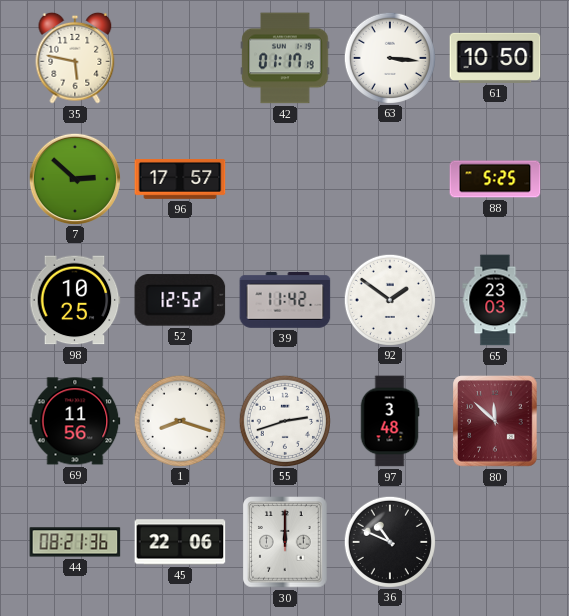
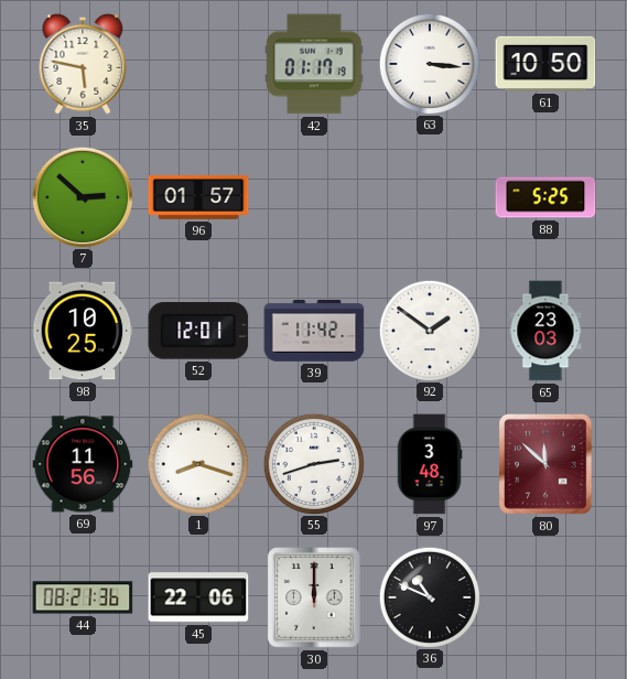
96: 17:57 -> 01:57 (198, 198)
52: 12:52 -> 12:01 (198, 331)
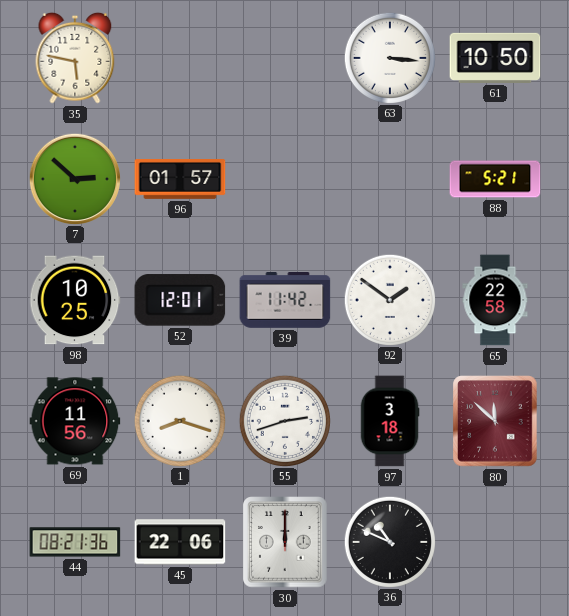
42: 01:17 -> none (314, 64)
88: 5:25 -> 5:21 (495, 179)
65: 23:03 -> 22:58 (495, 300)
97: 3:48 -> 3:18 (390, 421)
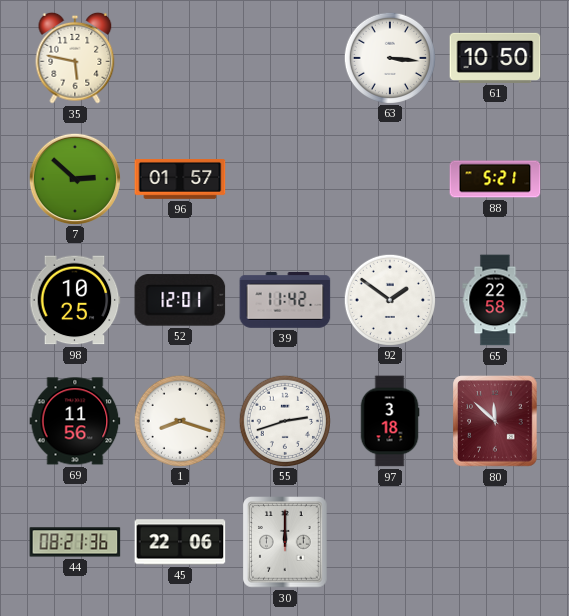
36: 10:49 -> none (389, 541)
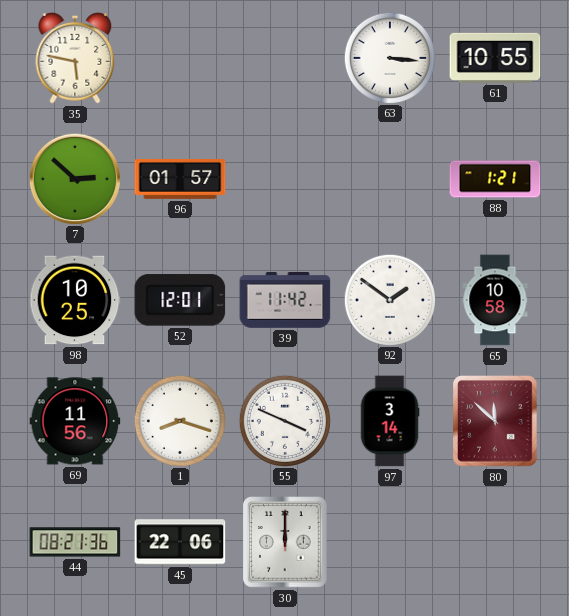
61: 10:50 -> 10:55 (495, 58)
88: 5:21 -> 1:21 (495, 179)
65: 22:58 -> 10:58 (495, 300)
55: 2:42 -> 3:49 (284, 420)
97: 3:18 -> 3:14 (390, 421)
